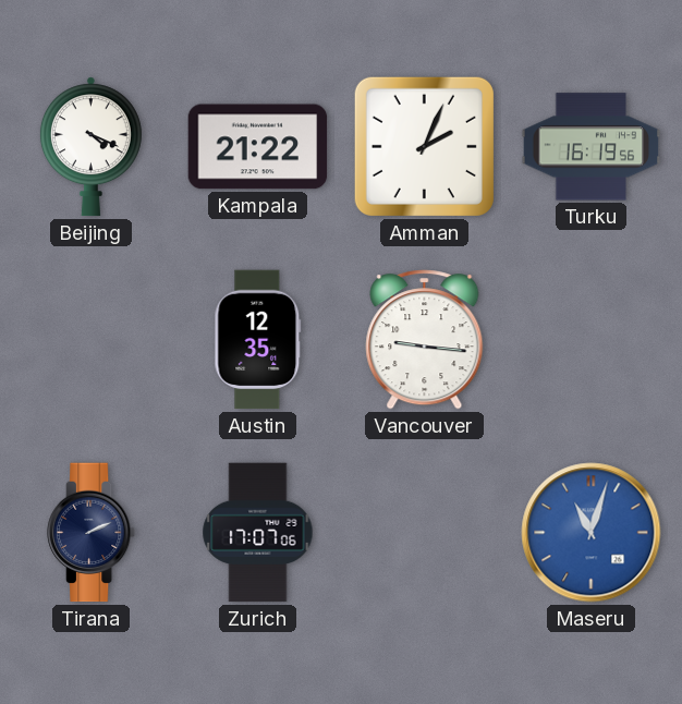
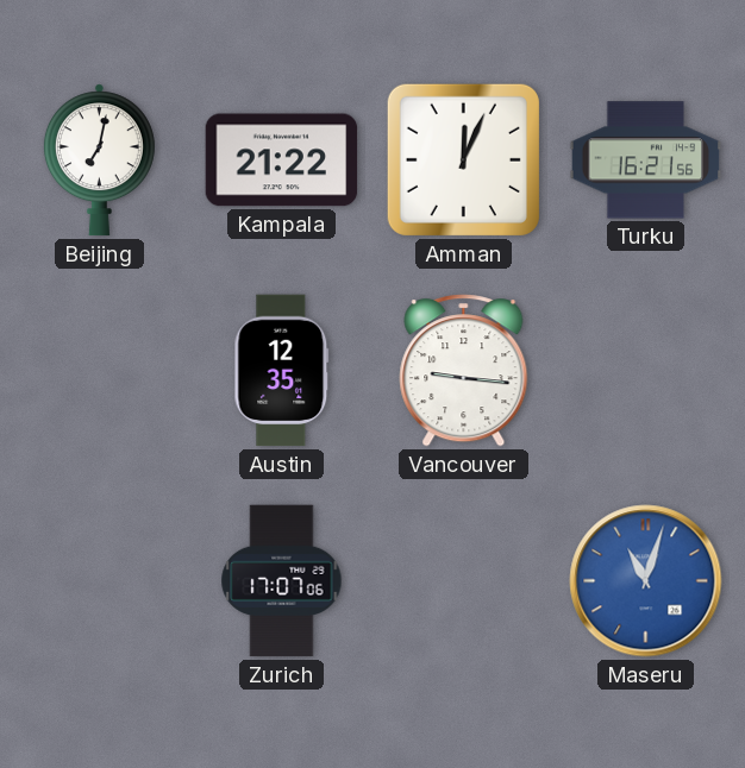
Beijing: 4:19 -> 7:02 (99, 160)
Amman: 2:04 -> 12:04 (463, 159)
Turku: 16:19 -> 16:21 (646, 160)
Tirana: 2:11 -> none (92, 533)
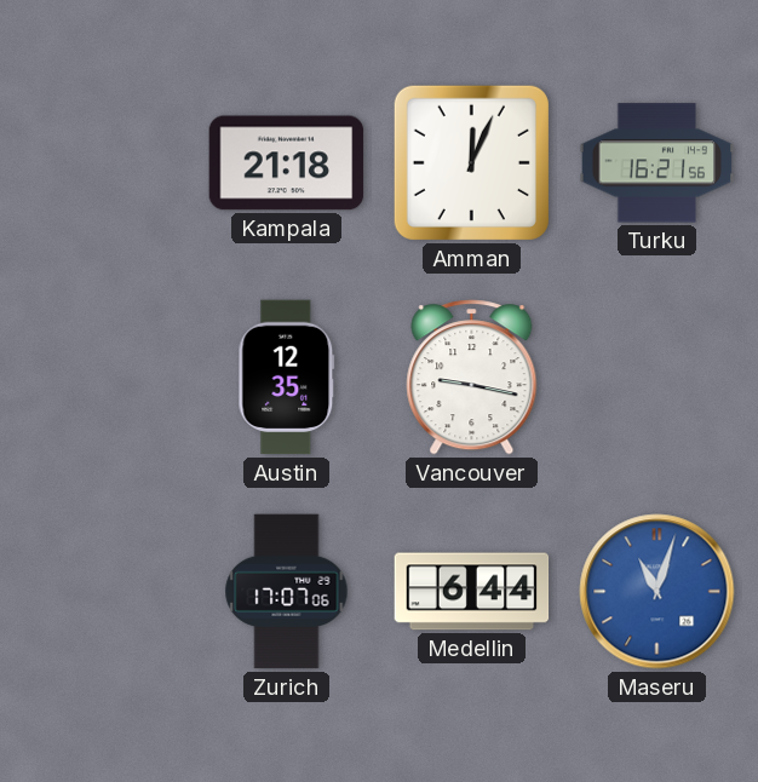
Beijing: 7:02 -> none (99, 160)
Kampala: 21:22 -> 21:18 (287, 163)
Vancouver: 9:16 -> 9:17 (472, 378)
Medellin: none -> 6:44 (472, 592)
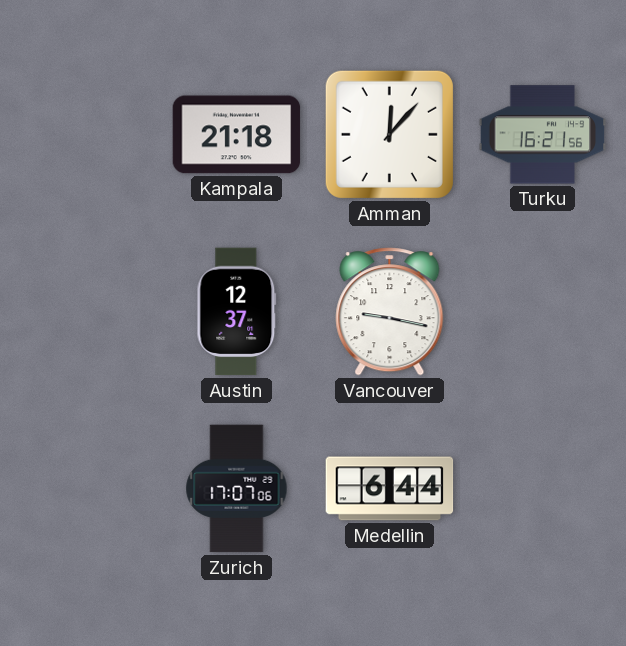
Amman: 12:04 -> 12:07 (389, 134)
Austin: 12:35 -> 12:37 (237, 312)
Maseru: 11:03 -> none (657, 592)
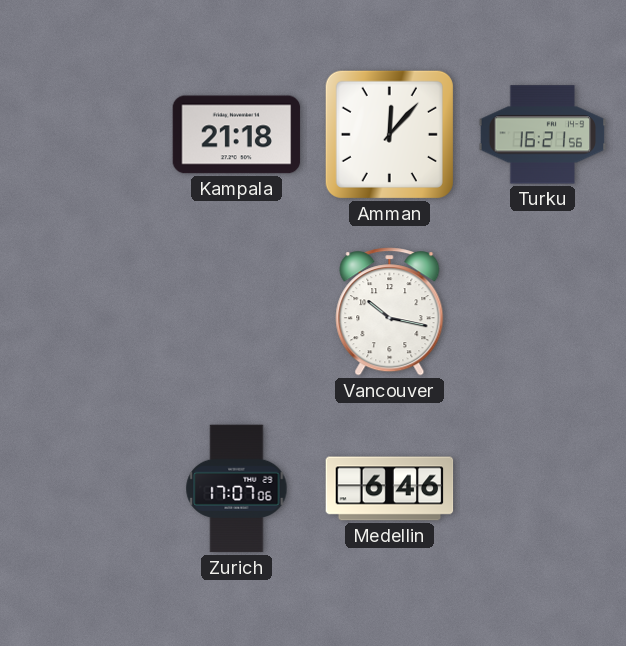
Austin: 12:37 -> none (237, 312)
Vancouver: 9:17 -> 10:17 (390, 312)
Medellin: 6:44 -> 6:46 (390, 489)
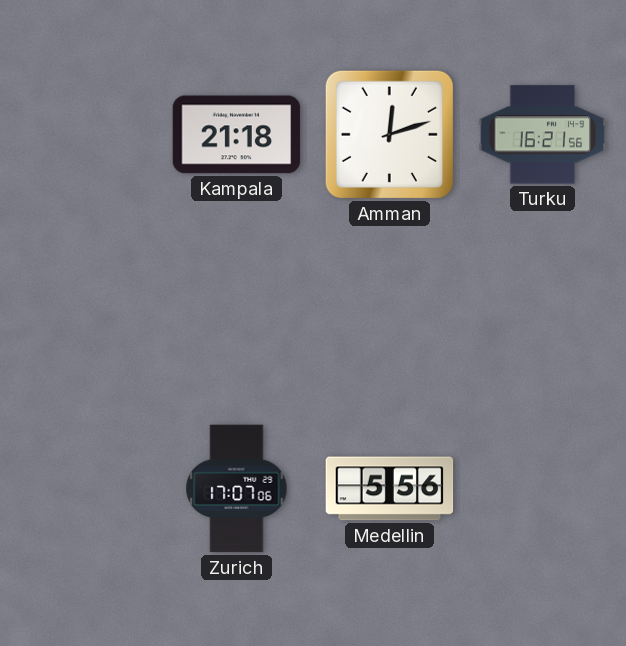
Amman: 12:07 -> 12:12 (389, 134)
Vancouver: 10:17 -> none (390, 312)
Medellin: 6:46 -> 5:56 (390, 489)
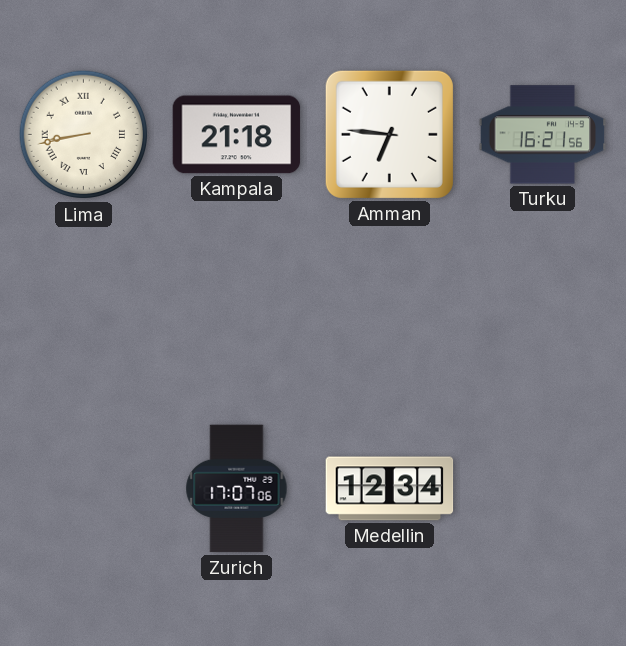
Lima: none -> 8:43 (84, 135)
Amman: 12:12 -> 6:46 (389, 134)
Medellin: 5:56 -> 12:34 (390, 489)
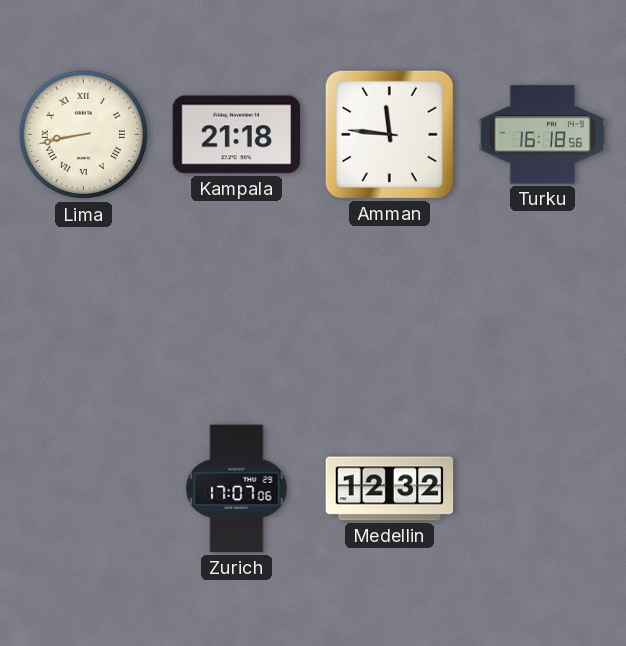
Amman: 6:46 -> 11:46 (389, 134)
Turku: 16:21 -> 16:18 (543, 135)
Medellin: 12:34 -> 12:32 (390, 489)
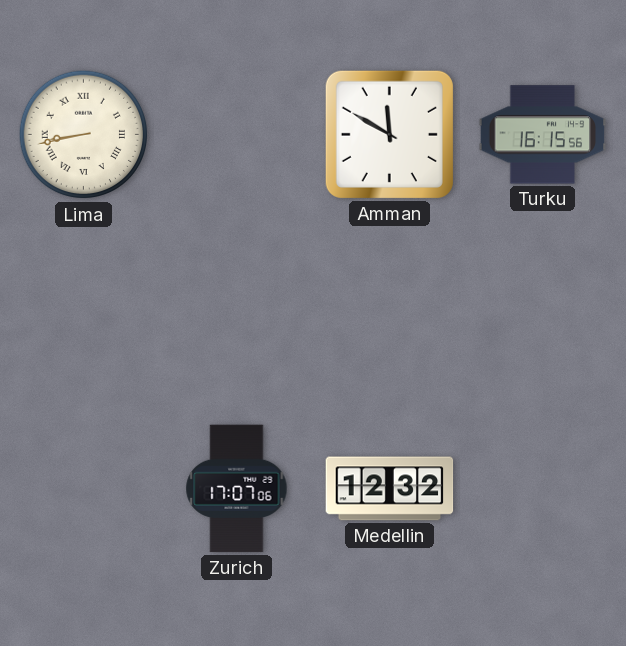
Kampala: 21:18 -> none (237, 135)
Amman: 11:46 -> 11:50 (389, 134)
Turku: 16:18 -> 16:15 (543, 135)
